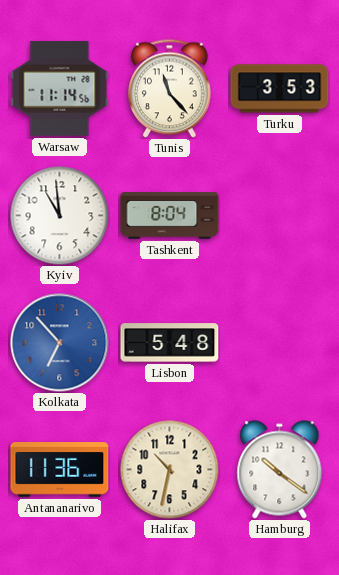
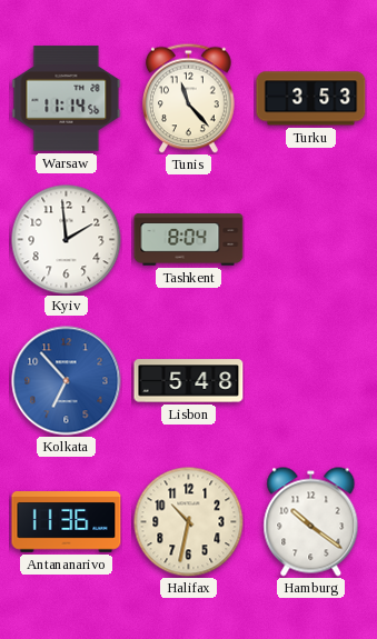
Kyiv: 10:59 -> 1:59 (67, 240)
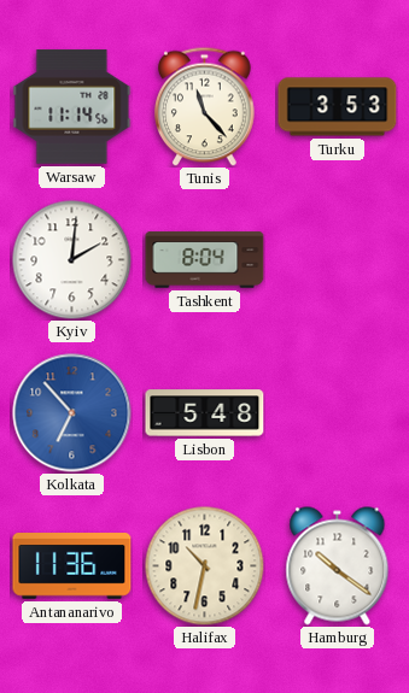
Kyiv: 1:59 -> 2:01 (72, 260)
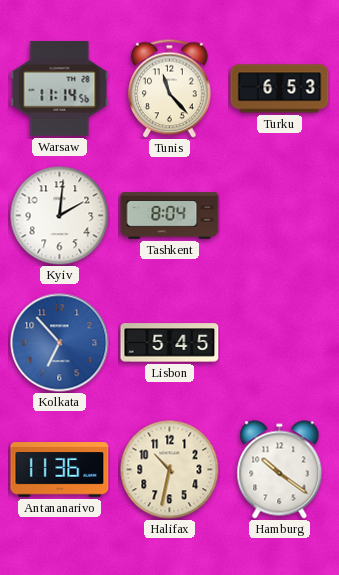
Turku: 3:53 -> 6:53 (280, 89)
Lisbon: 5:48 -> 5:45 (170, 343)
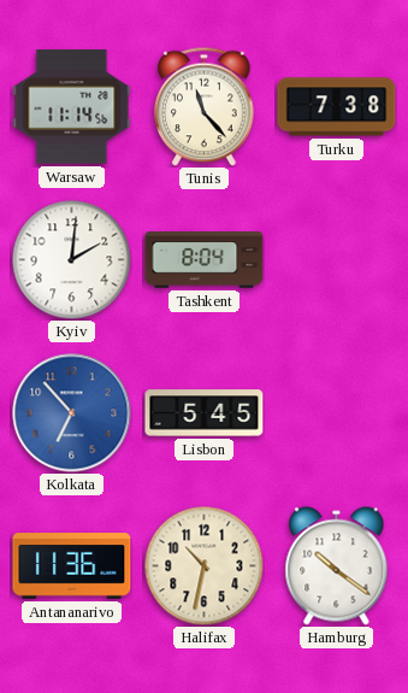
Turku: 6:53 -> 7:38 (337, 107)
